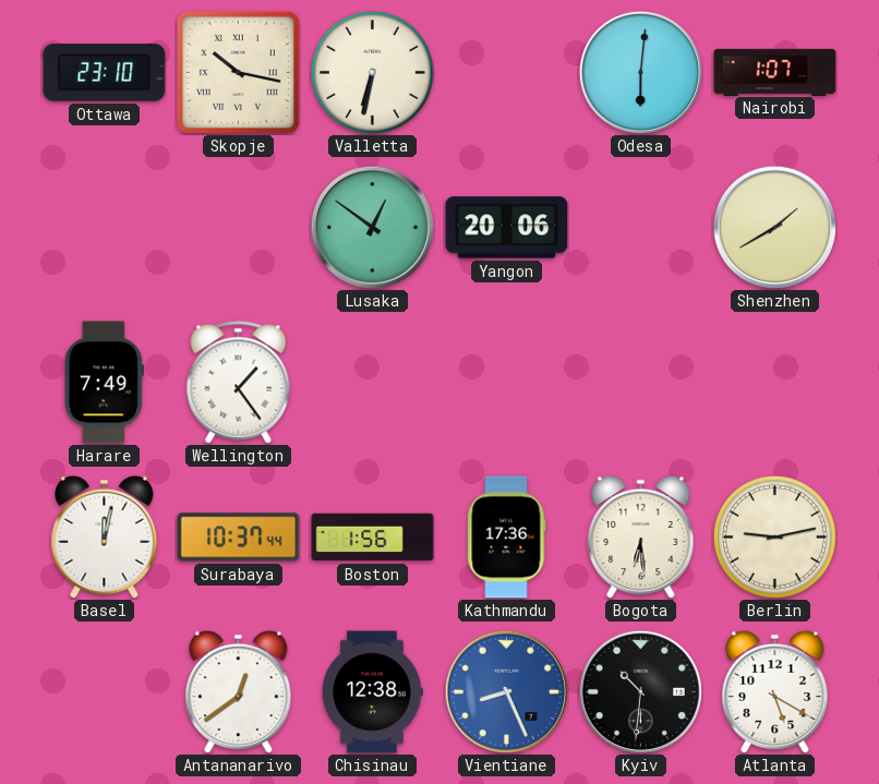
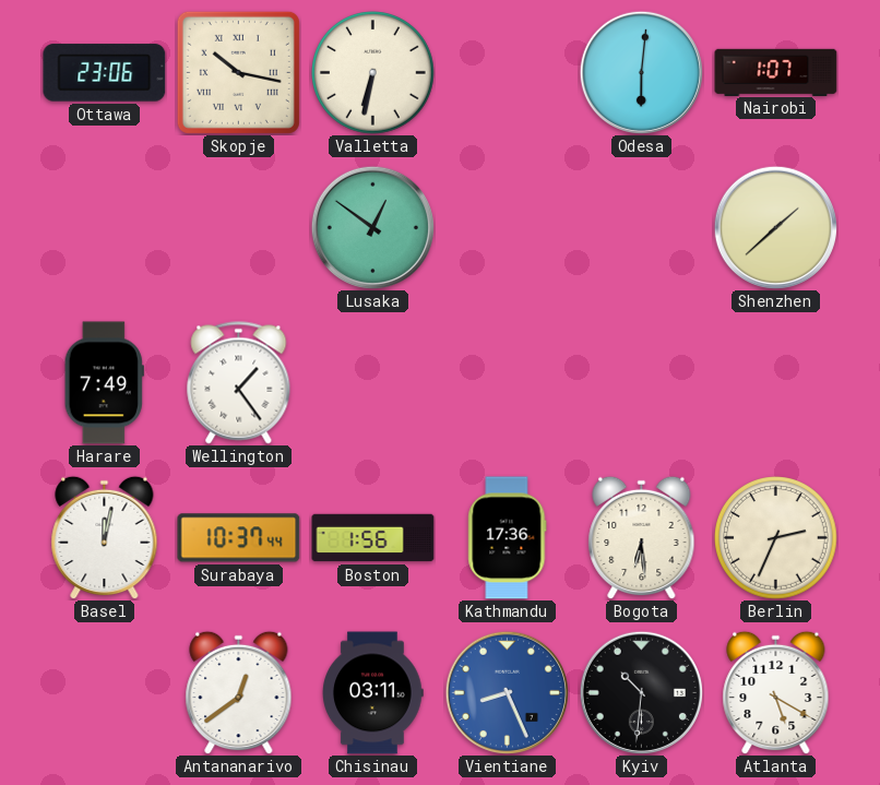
Ottawa: 23:10 -> 23:06 (105, 73)
Yangon: 20:06 -> none (507, 228)
Shenzhen: 1:40 -> 1:38 (775, 227)
Berlin: 9:13 -> 2:34 (776, 538)
Chisinau: 12:38 -> 03:11 (373, 693)
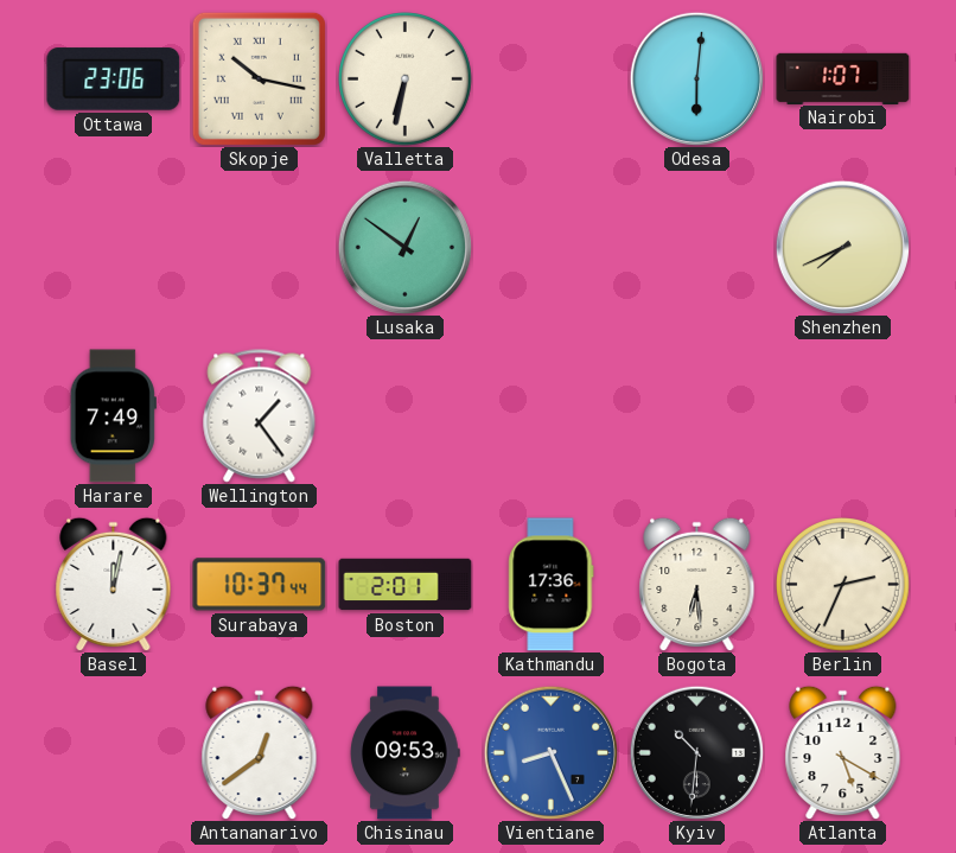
Shenzhen: 1:38 -> 7:41 (842, 247)
Boston: 1:56 -> 2:01 (406, 585)
Chisinau: 03:11 -> 09:53 (406, 753)
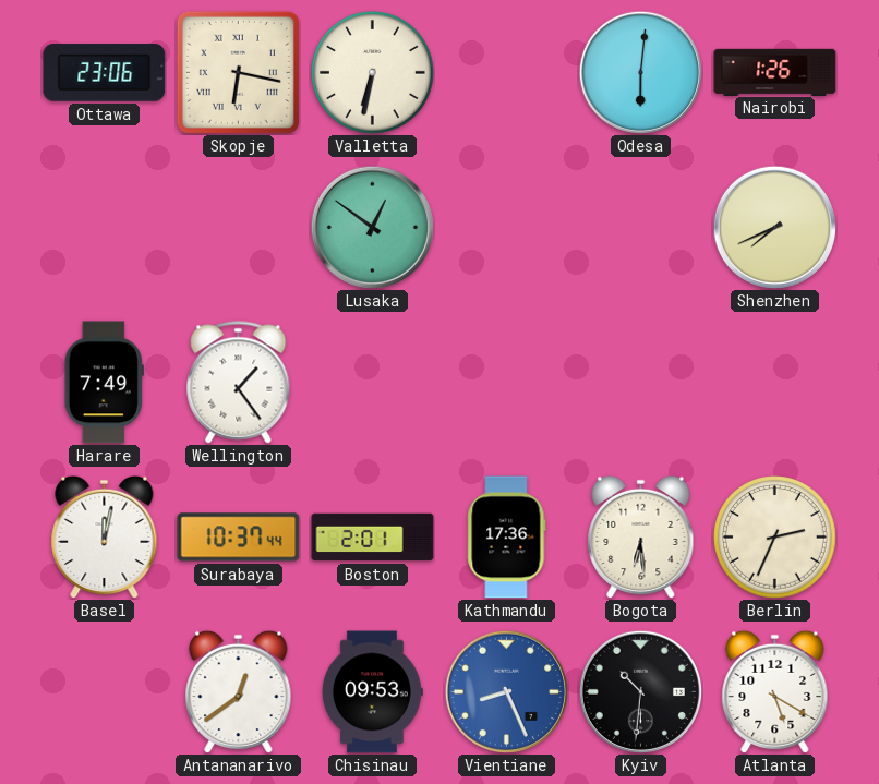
Skopje: 10:17 -> 6:17 (238, 72)
Nairobi: 1:07 -> 1:26 (775, 72)
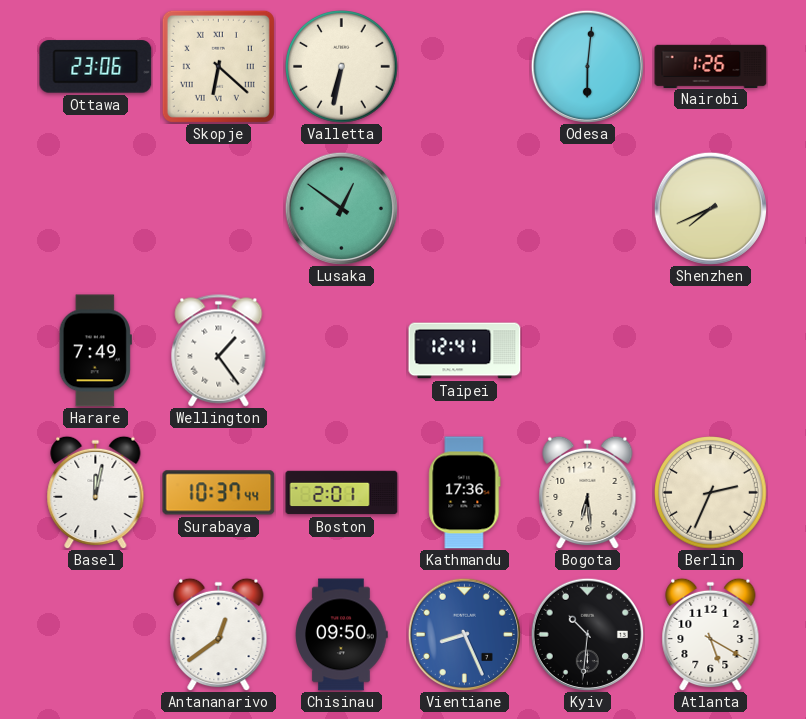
Skopje: 6:17 -> 6:22 (218, 66)
Taipei: none -> 12:41 (465, 351)
Chisinau: 09:53 -> 09:50 (342, 635)
